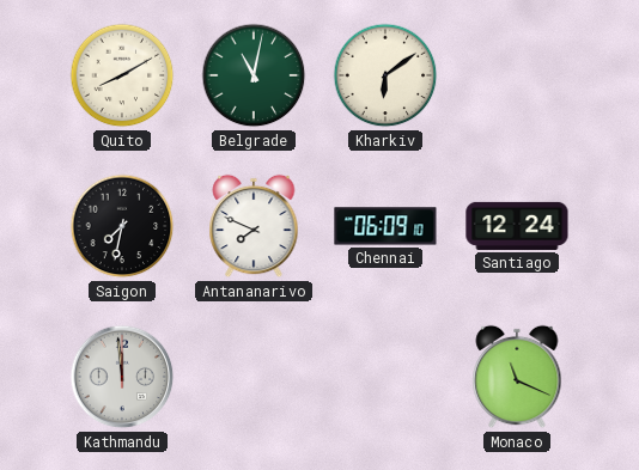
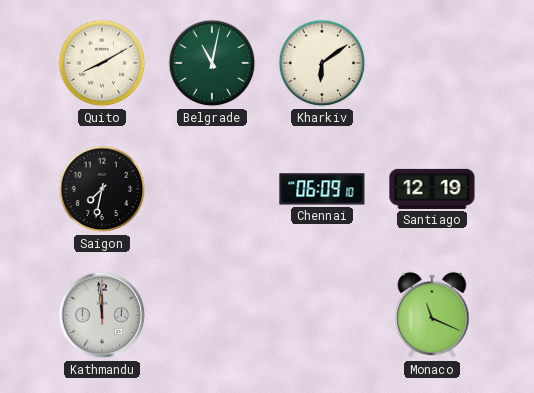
Antananarivo: 7:49 -> none (254, 226)
Santiago: 12:24 -> 12:19 (432, 189)
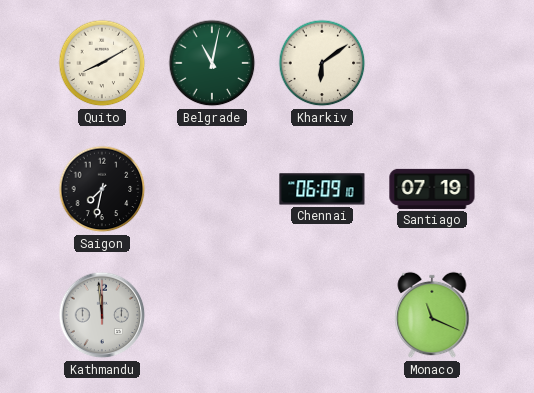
Santiago: 12:19 -> 07:19 (432, 189)
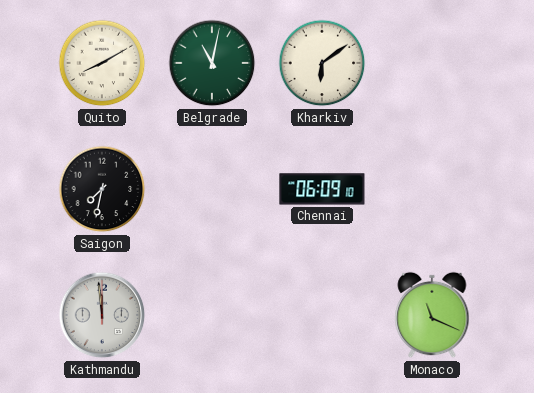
Santiago: 07:19 -> none (432, 189)
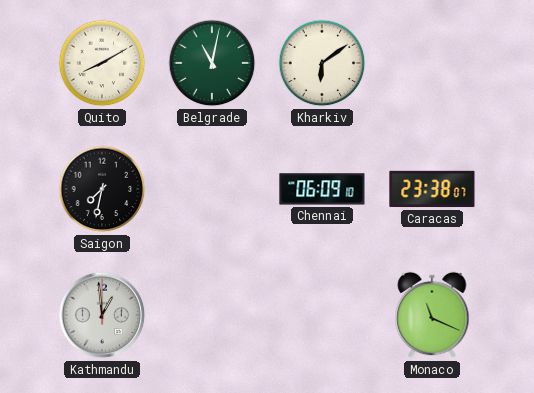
Caracas: none -> 23:38 (432, 189)
Kathmandu: 11:59 -> 12:59 (102, 315)
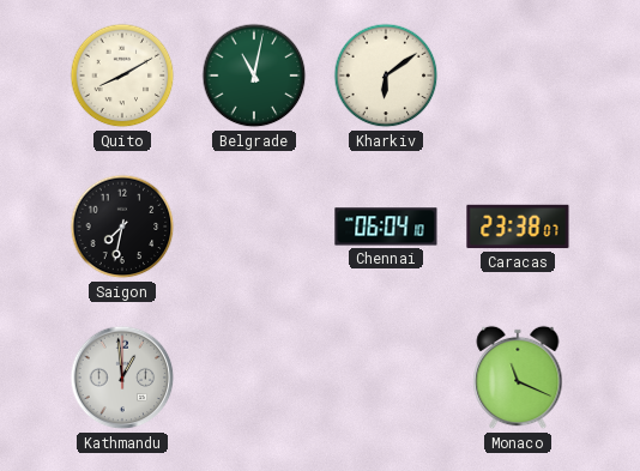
Chennai: 06:09 -> 06:04 (386, 227)
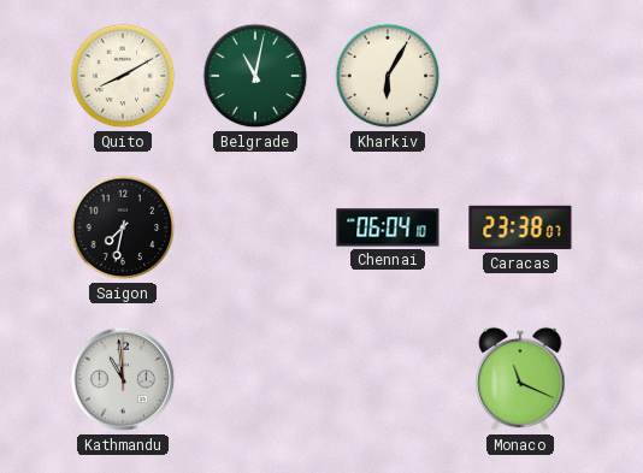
Kharkiv: 6:09 -> 6:05 (388, 76)
Kathmandu: 12:59 -> 10:59 (123, 379)
